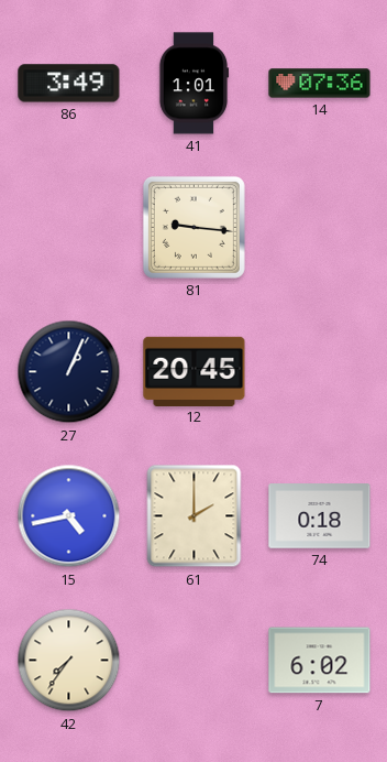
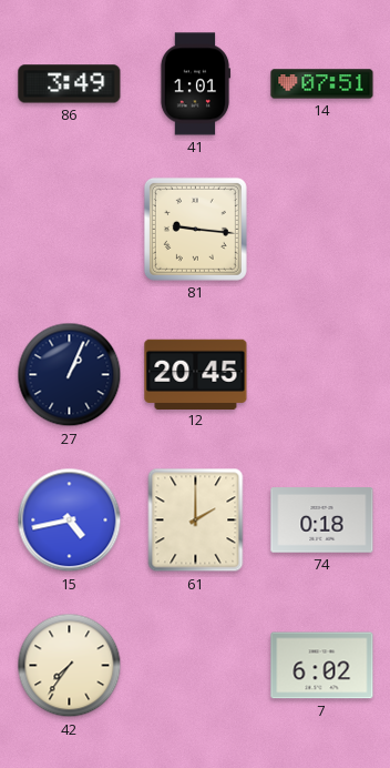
14: 07:36 -> 07:51 (322, 84)
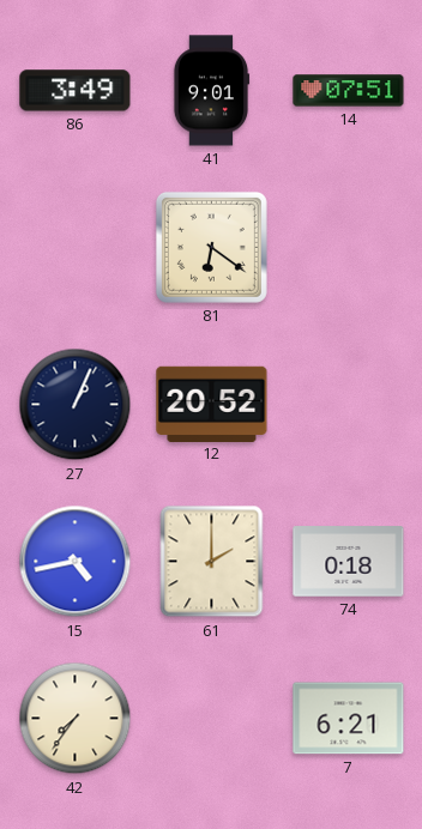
41: 1:01 -> 9:01 (211, 91)
81: 9:16 -> 6:21 (211, 247)
12: 20:45 -> 20:52 (212, 404)
7: 6:02 -> 6:21 (349, 719)
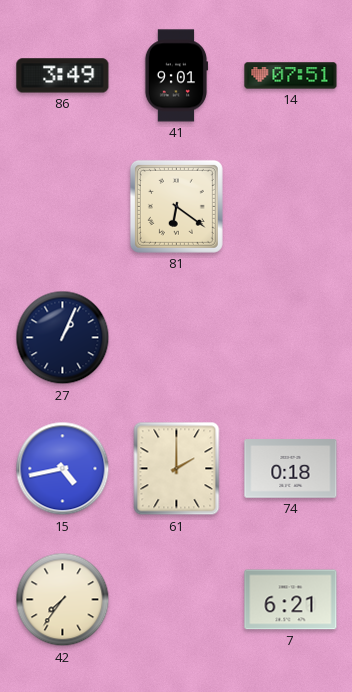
12: 20:52 -> none (212, 404)
